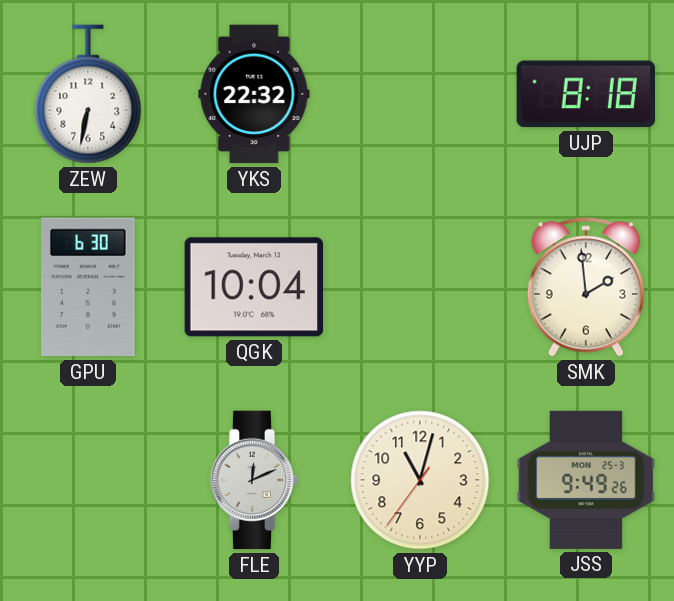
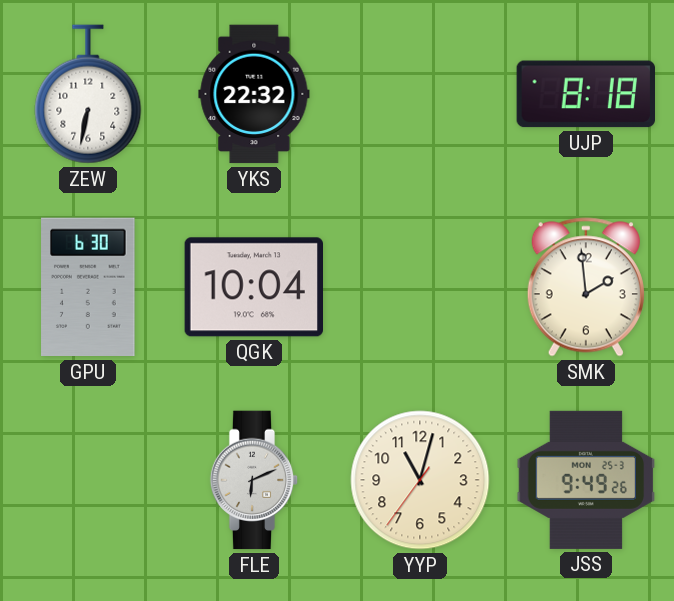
FLE: 12:11 -> 6:11 (254, 480)
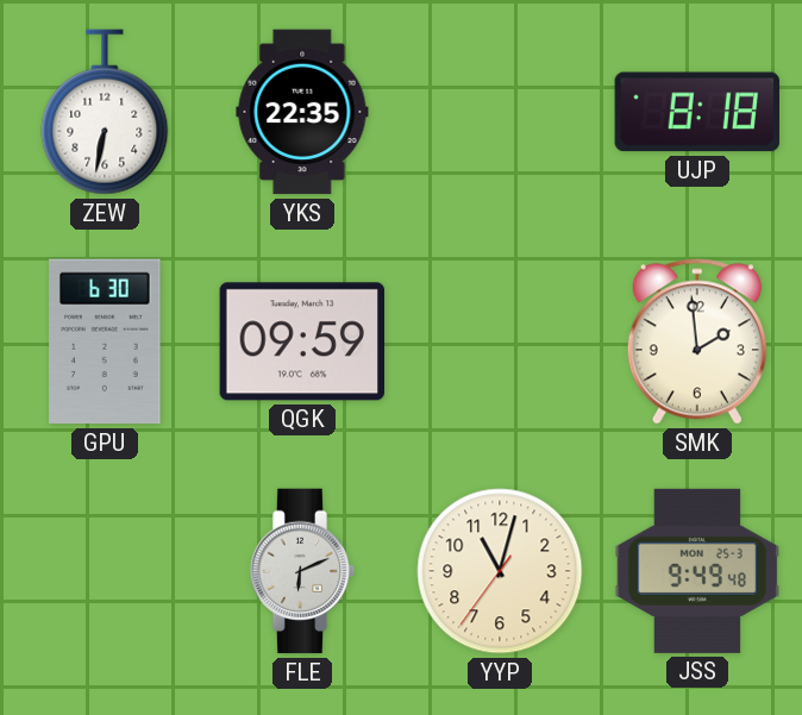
YKS: 22:32 -> 22:35 (302, 112)
QGK: 10:04 -> 09:59 (301, 341)
JSS: 9:49:26 -> 9:49:48 (697, 571)
